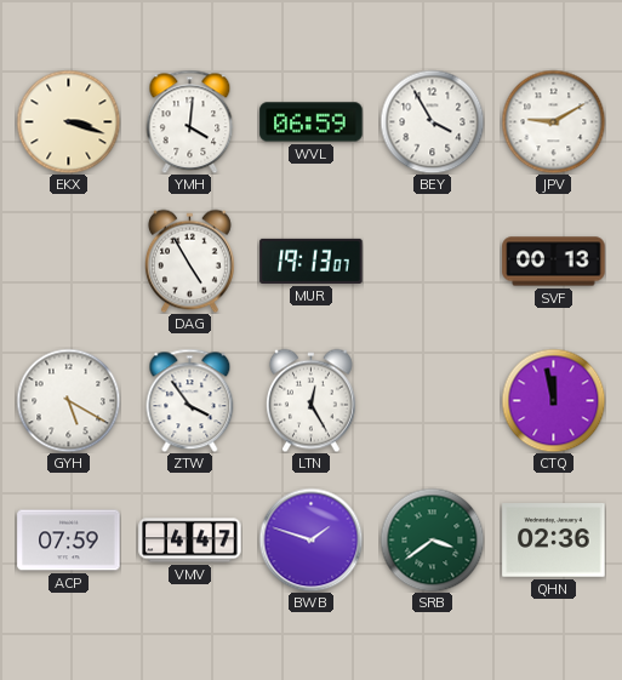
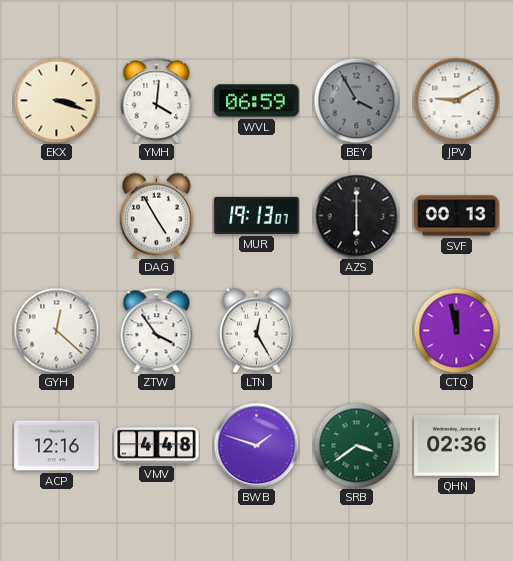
BEY dial: white -> grey (356, 100)
AZS: none -> 6:00 (356, 215)
GYH: 5:20 -> 12:22 (56, 330)
ACP: 07:59 -> 12:16 (57, 446)
VMV: 4:47 -> 4:48 (157, 446)
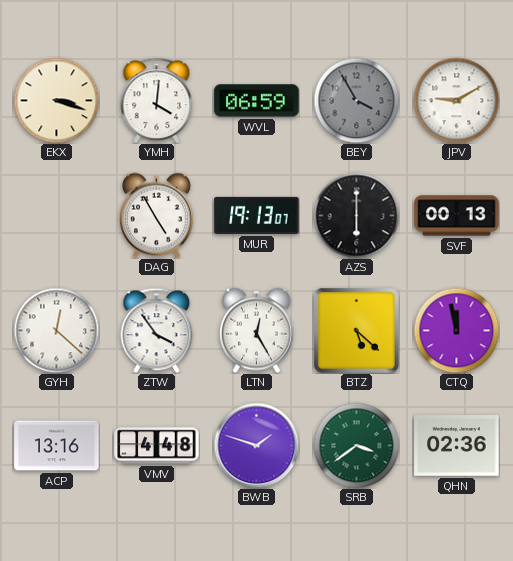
BTZ: none -> 5:22 (357, 331)
ACP: 12:16 -> 13:16 (57, 446)
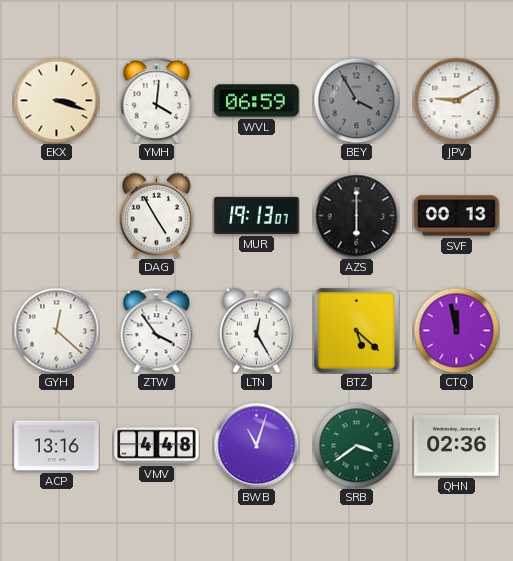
BWB: 1:48 -> 11:03 (256, 445)
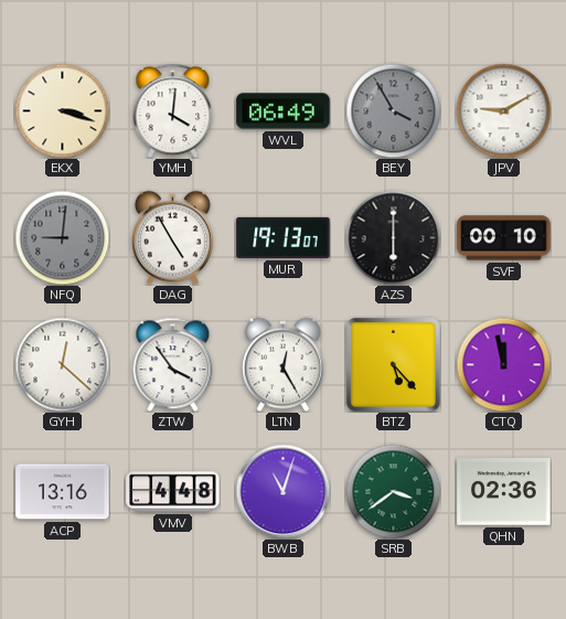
WVL: 06:59 -> 06:49 (284, 111)
NFQ: none -> 9:01 (62, 237)
SVF: 00:13 -> 00:10 (504, 238)
BTZ: 5:22 -> 5:23 (394, 365)
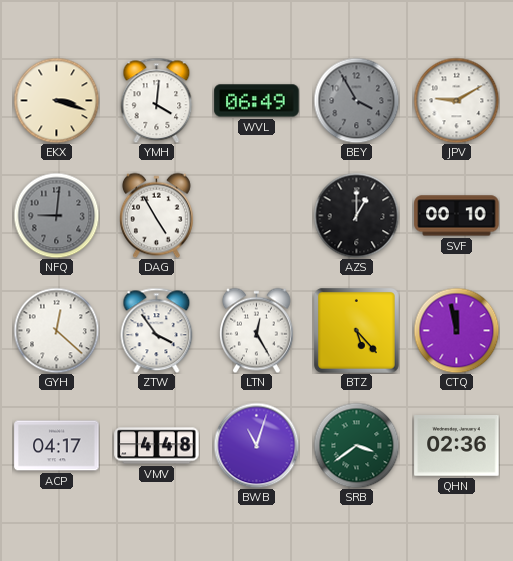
MUR: 19:13 -> none (284, 237)
AZS: 6:00 -> 1:00 (356, 215)
ACP: 13:16 -> 04:17 (57, 446)
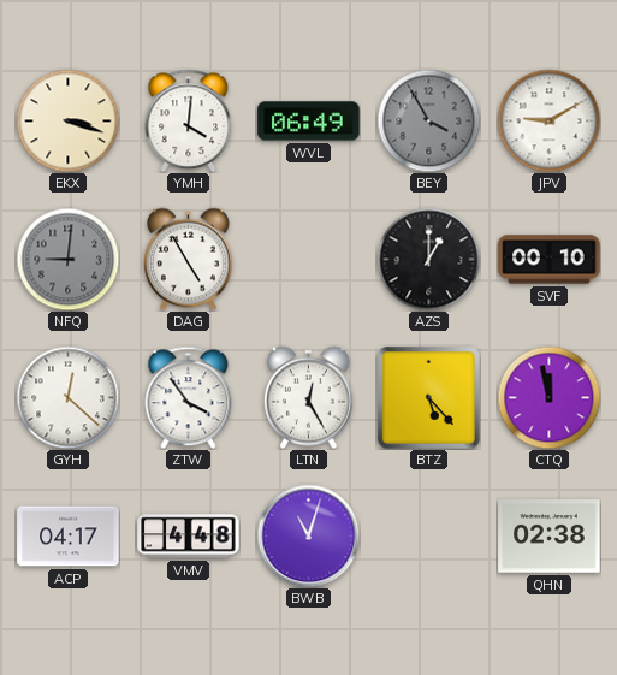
SRB: 3:39 -> none (356, 445)
QHN: 02:36 -> 02:38 (550, 537)
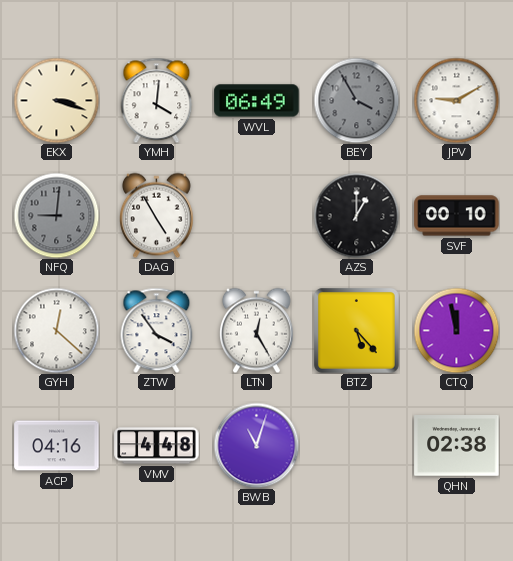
ACP: 04:17 -> 04:16 (57, 446)
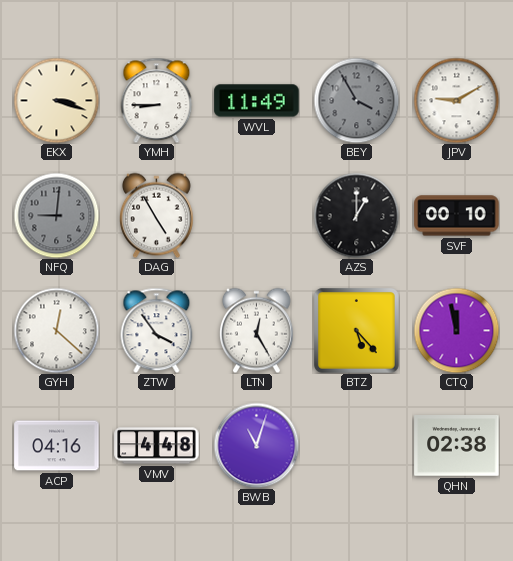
YMH: 4:01 -> 8:45 (157, 100)
WVL: 06:49 -> 11:49 (257, 101)
